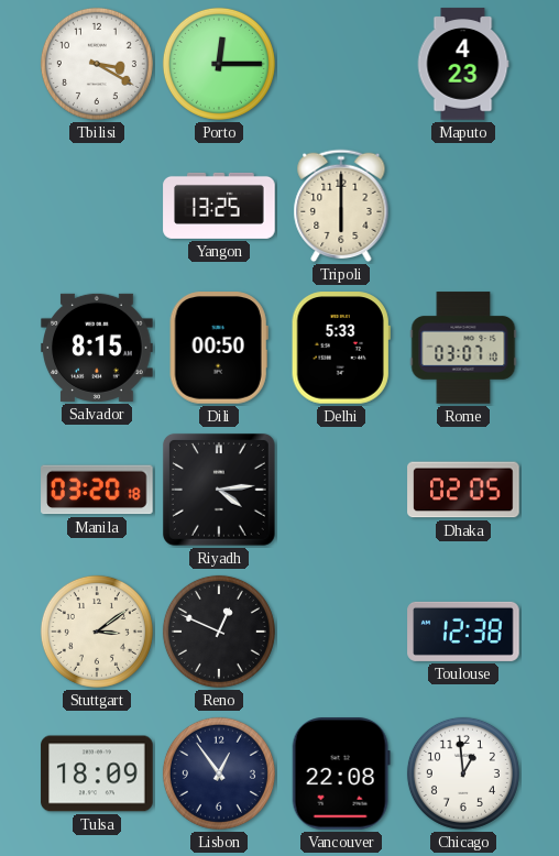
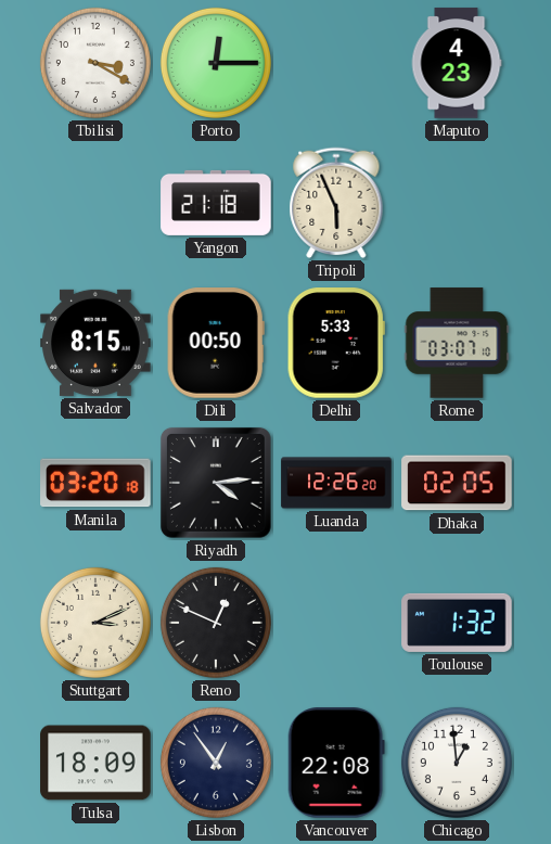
Yangon: 13:25 -> 21:18 (216, 203)
Tripoli: 6:00 -> 5:56 (336, 203)
Luanda: none -> 12:26 (336, 483)
Stuttgart: 3:09 -> 3:11 (95, 623)
Toulouse: 12:38 -> 1:32 (457, 623)
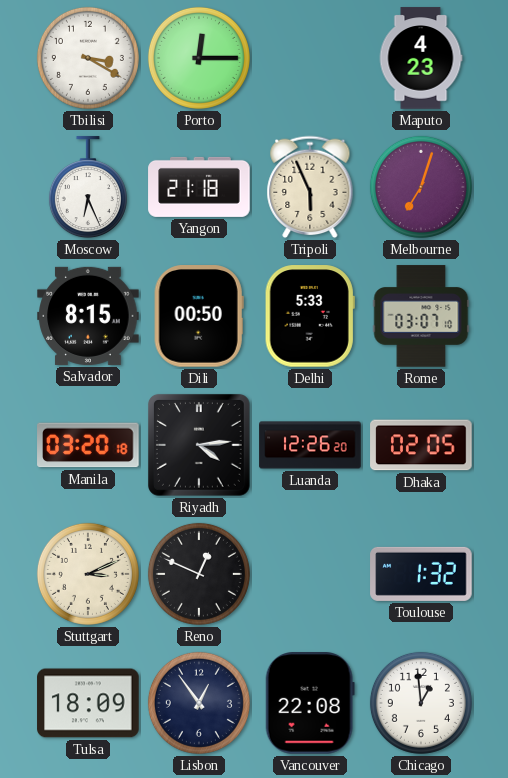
Moscow: none -> 6:26 (88, 188)
Melbourne: none -> 7:03 (421, 187)
